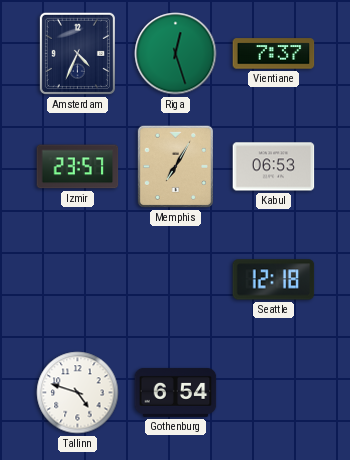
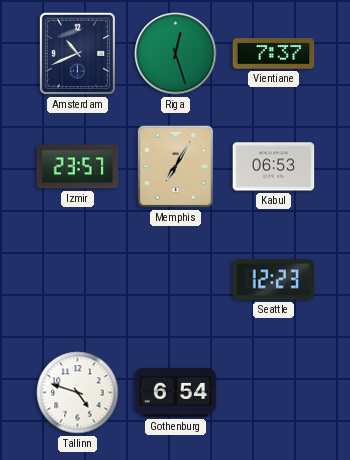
Amsterdam: 4:34 -> 10:41 (77, 53)
Seattle: 12:18 -> 12:23 (274, 280)
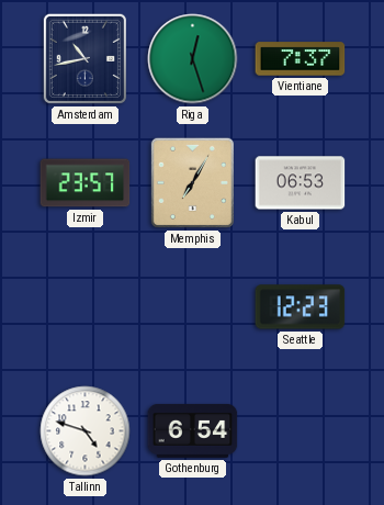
Amsterdam: 10:41 -> 10:43 (84, 58)
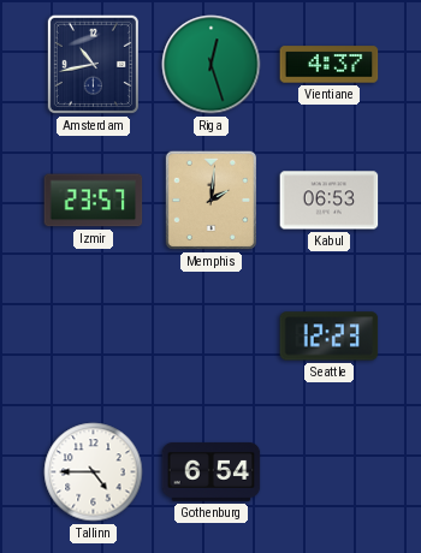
Vientiane: 7:37 -> 4:37 (330, 65)
Memphis: 7:05 -> 2:01 (210, 200)
Tallinn: 4:48 -> 4:45 (94, 472)
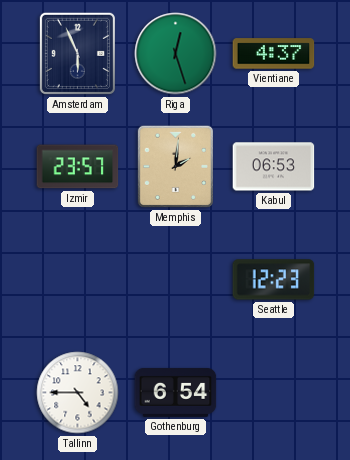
Amsterdam: 10:43 -> 5:56 (77, 53)
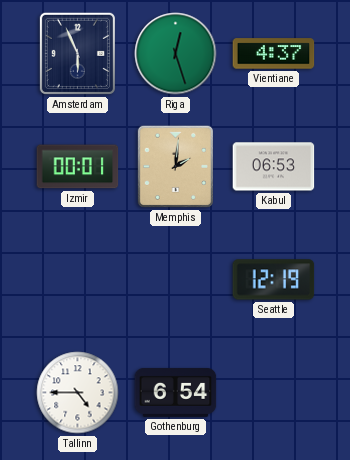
Izmir: 23:57 -> 00:01 (78, 167)
Seattle: 12:23 -> 12:19 (274, 280)
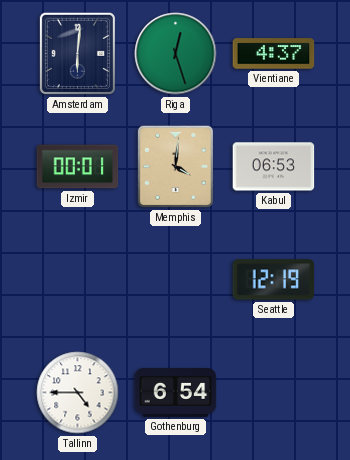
Amsterdam: 5:56 -> 6:01 (77, 53)
Memphis: 2:01 -> 4:01 (175, 166)
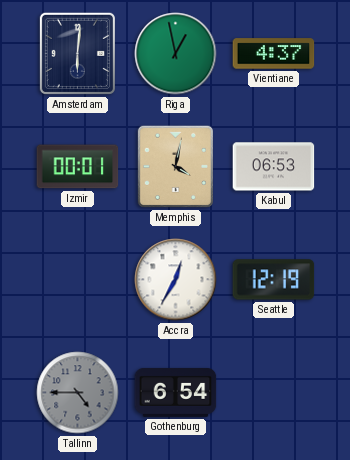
Riga: 12:27 -> 12:58 (176, 54)
Memphis: 4:01 -> 4:02 (175, 166)
Accra: none -> 12:35 (176, 280)
Tallinn dial: white -> grey (78, 393)
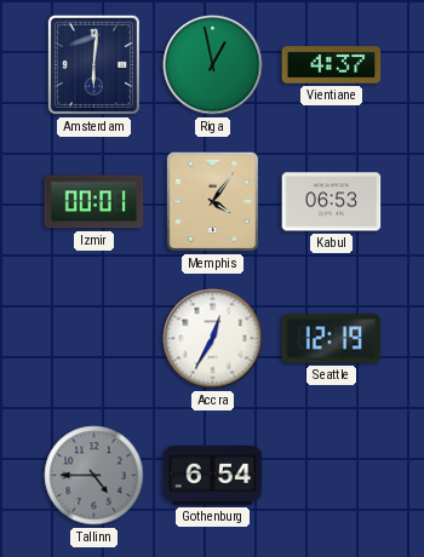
Memphis: 4:02 -> 4:06 (212, 201)
